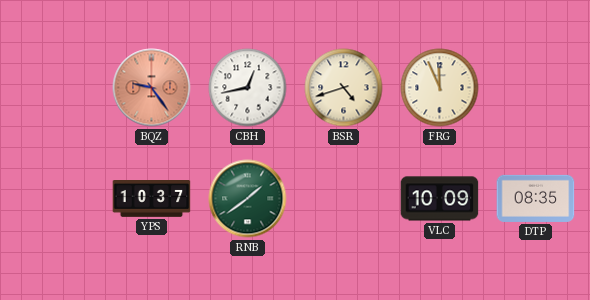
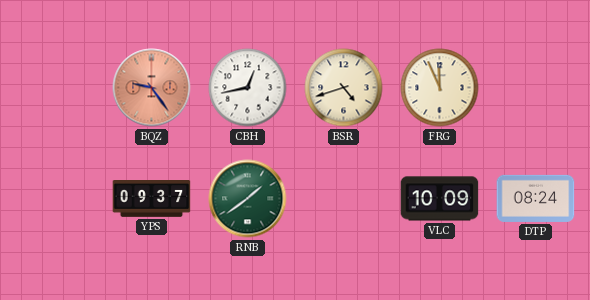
YPS: 10:37 -> 09:37 (152, 199)
DTP: 08:35 -> 08:24 (536, 198)
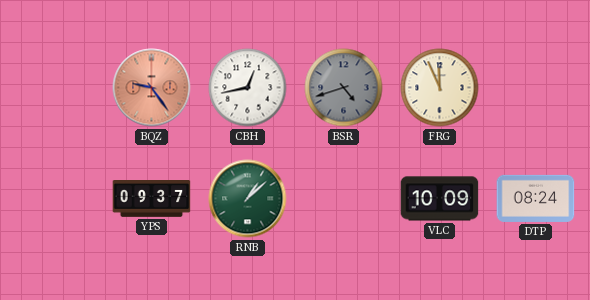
BSR dial: cream -> grey (344, 88)
RNB: 1:39 -> 1:08 (248, 199)
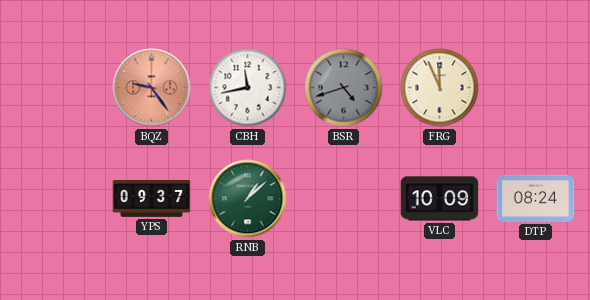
CBH: 12:43 -> 11:43 (248, 88)
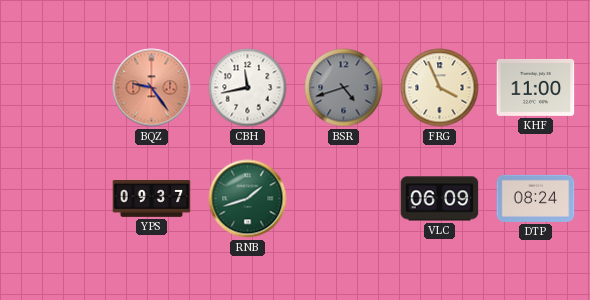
FRG: 11:56 -> 3:56 (440, 88)
KHF: none -> 11:00 (536, 87)
RNB: 1:08 -> 1:42 (248, 199)
VLC: 10:09 -> 06:09 (440, 199)
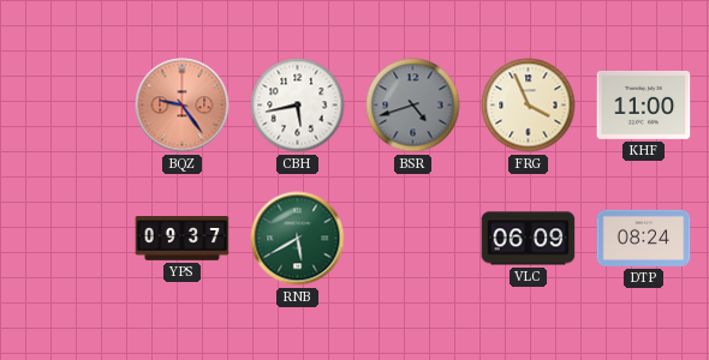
CBH: 11:43 -> 5:43 (298, 106)
RNB: 1:42 -> 5:40 (298, 239)
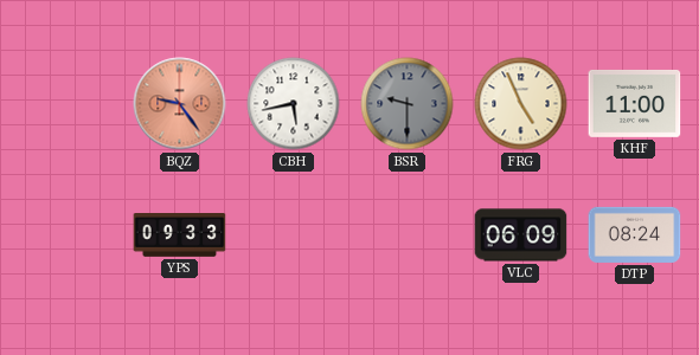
BSR: 4:42 -> 9:30 (408, 104)
FRG: 3:56 -> 4:56 (521, 104)
YPS: 09:37 -> 09:33 (180, 235)
RNB: 5:40 -> none (298, 239)
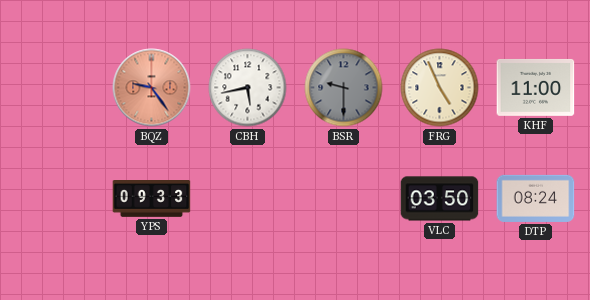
VLC: 06:09 -> 03:50 (440, 199)
